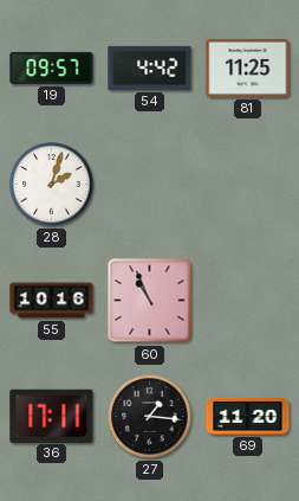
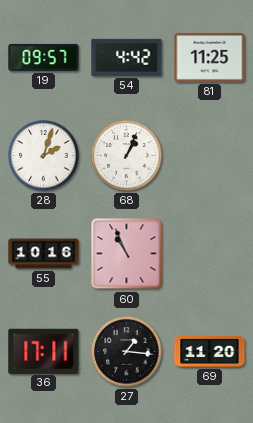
68: none -> 1:04 (127, 156)
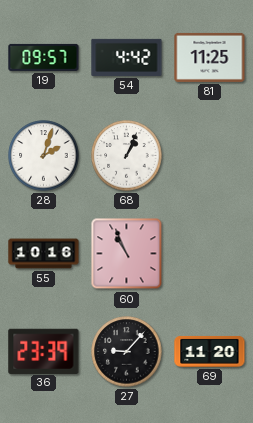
36: 17:11 -> 23:39 (44, 351)
27: 1:16 -> 9:07 (127, 352)
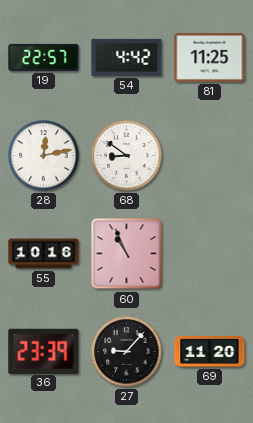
19: 09:57 -> 22:57 (44, 57)
28: 2:03 -> 12:13 (44, 156)
68: 1:04 -> 8:51 (127, 156)
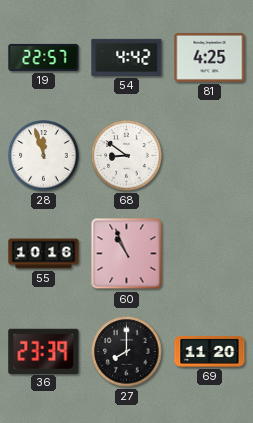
81: 11:25 -> 4:25 (210, 57)
28: 12:13 -> 11:57 (44, 156)
27: 9:07 -> 8:00 (127, 352)
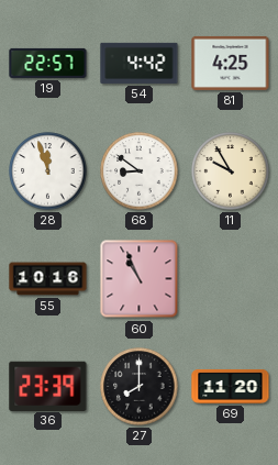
11: none -> 9:55 (231, 171)
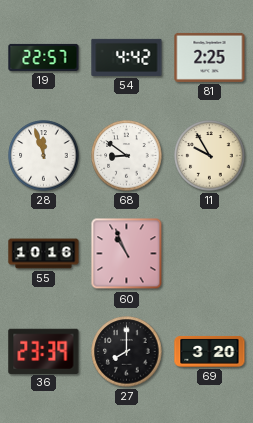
81: 4:25 -> 2:25 (210, 57)
69: 11:20 -> 3:20 (210, 351)
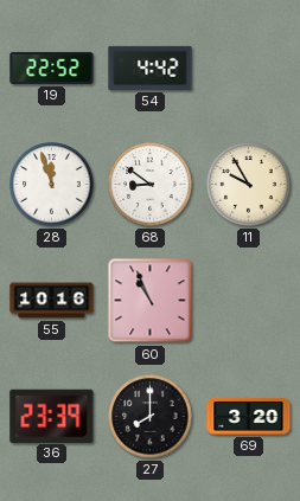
19: 22:57 -> 22:52 (52, 68)
81: 2:25 -> none (210, 57)
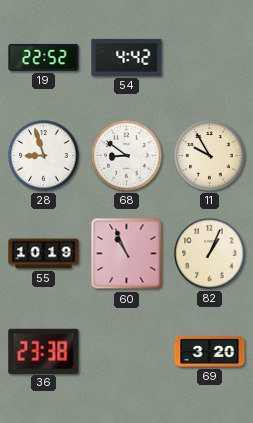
28: 11:57 -> 8:57 (44, 156)
55: 10:16 -> 10:19 (44, 254)
82: none -> 1:04 (210, 254)
36: 23:39 -> 23:38 (44, 351)
27: 8:00 -> none (151, 417)
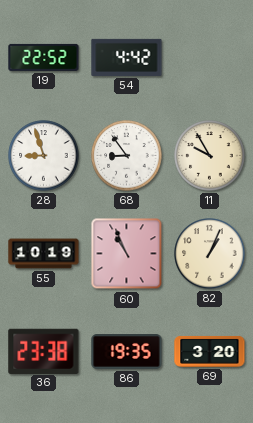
68: 8:51 -> 8:54 (127, 156)
86: none -> 19:35 (127, 352)
